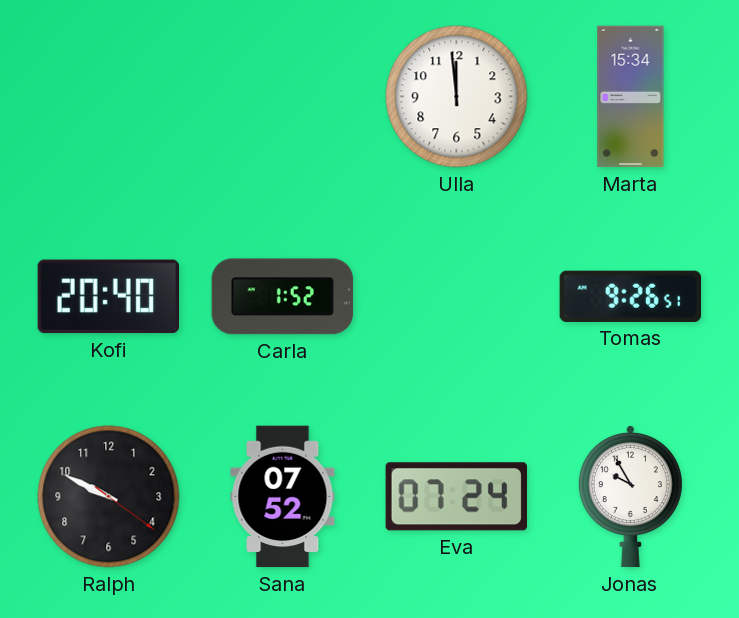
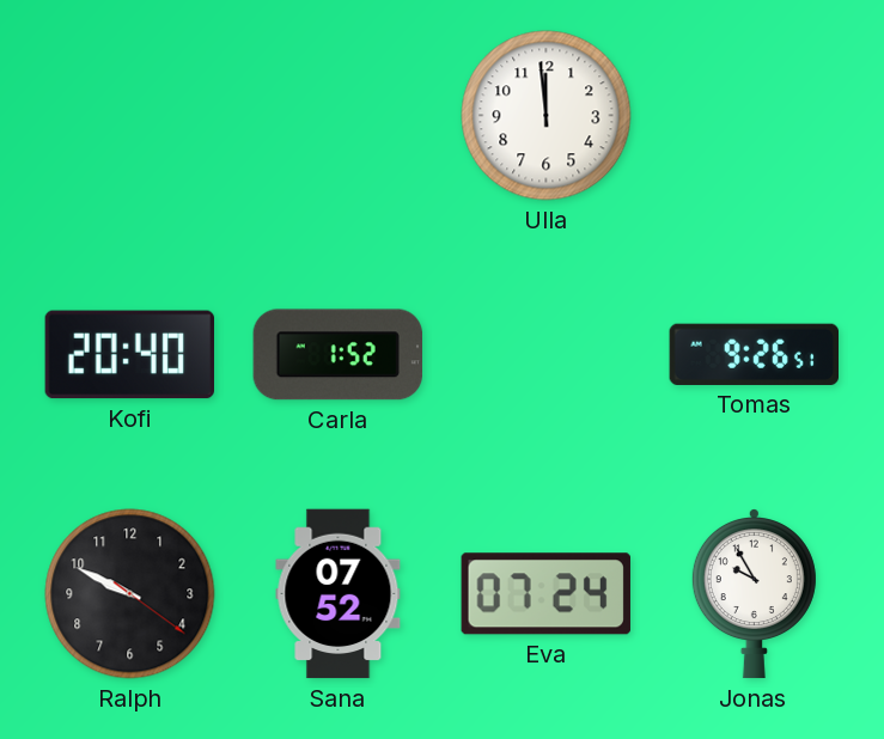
Marta: 15:34 -> none (631, 97)
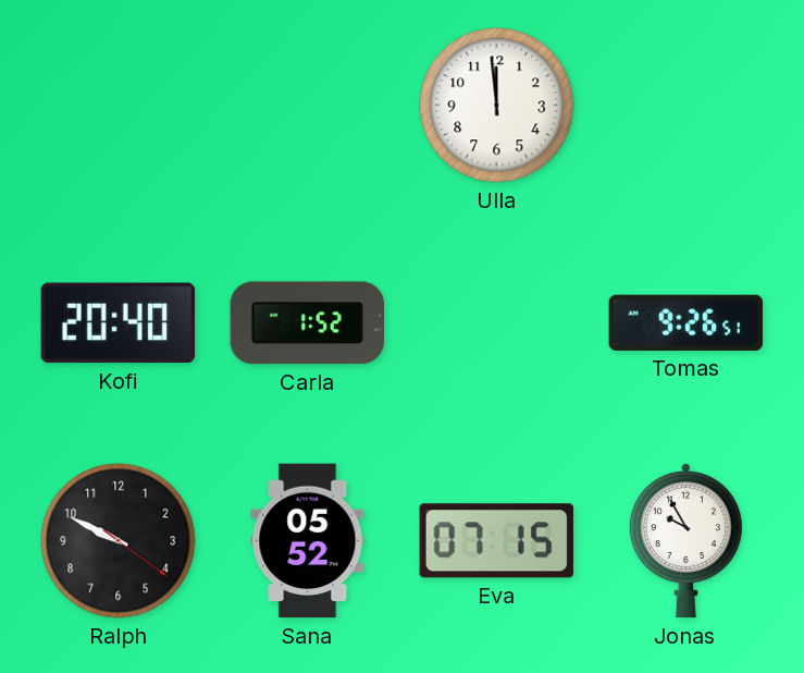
Sana: 07:52 -> 05:52 (308, 541)
Eva: 07:24 -> 07:15 (496, 541)
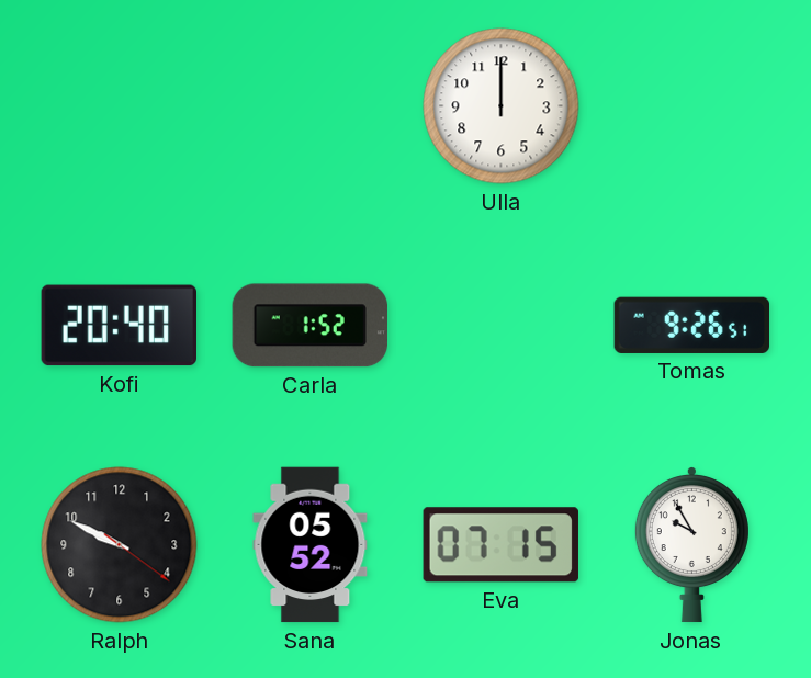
Ulla: 11:59 -> 12:00 (502, 106)
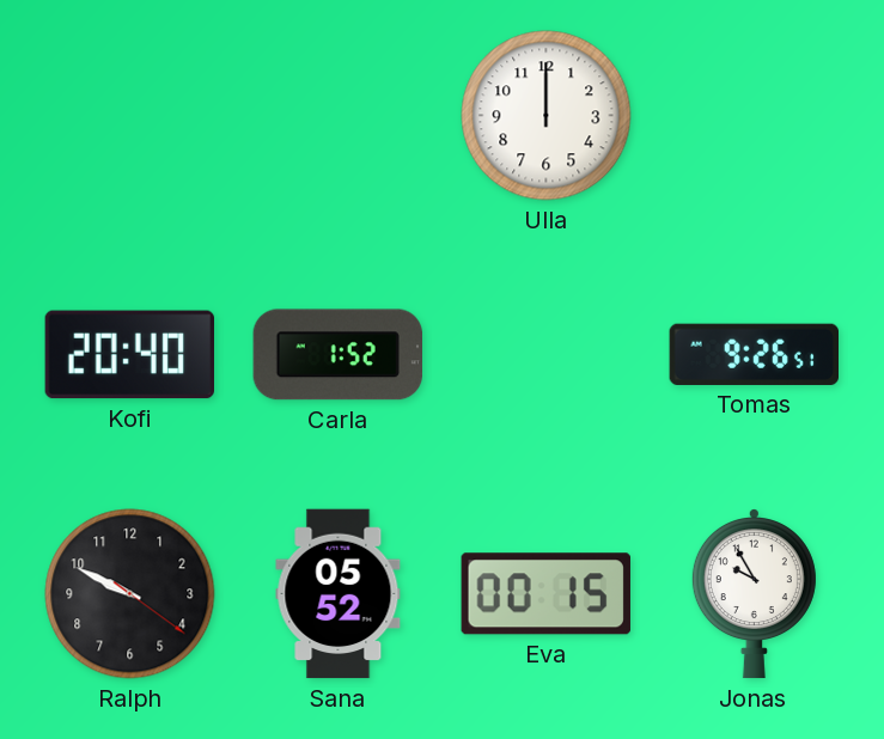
Eva: 07:15 -> 00:15 (545, 594)
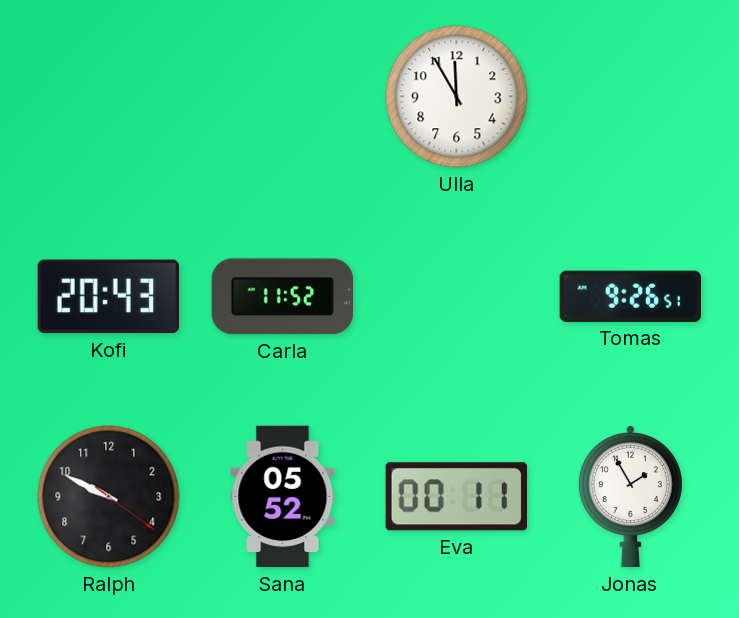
Ulla: 12:00 -> 11:55 (457, 97)
Kofi: 20:40 -> 20:43 (108, 297)
Carla: 1:52 -> 11:52 (282, 297)
Eva: 00:15 -> 00:11 (456, 497)
Jonas: 9:55 -> 1:55 (630, 497)
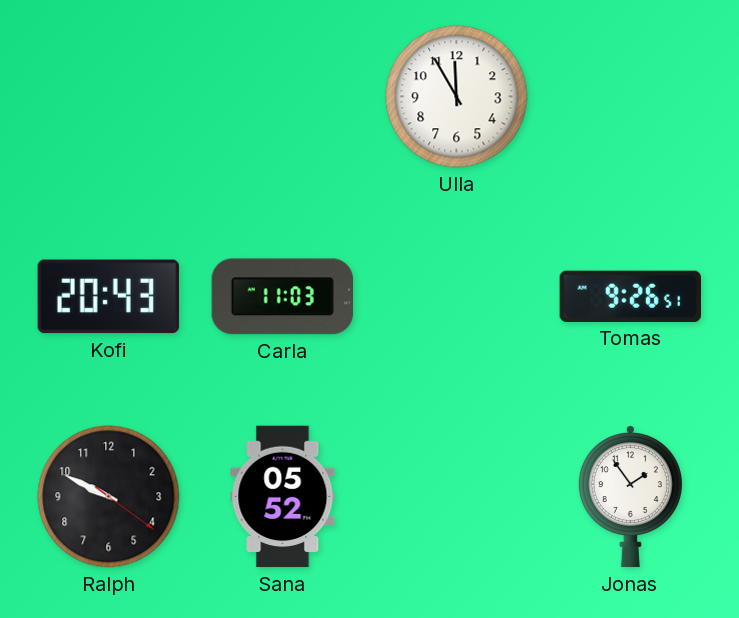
Carla: 11:52 -> 11:03 (282, 297)
Eva: 00:11 -> none (456, 497)
Jonas: 1:55 -> 1:54 (630, 497)
